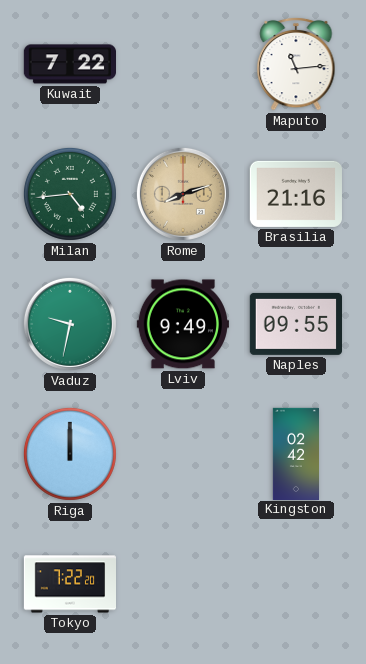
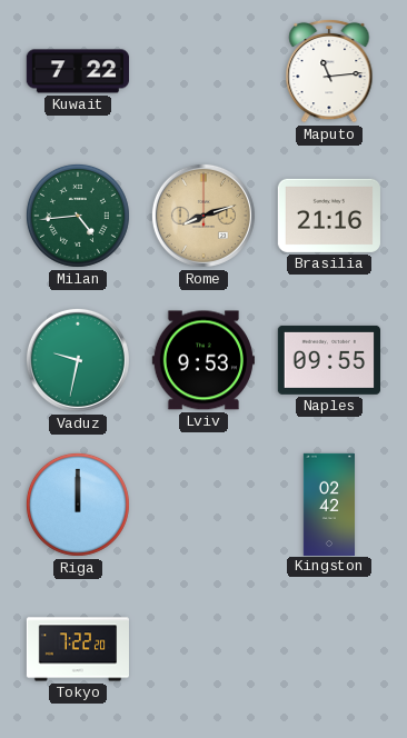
Lviv: 9:49 -> 9:53 (202, 360)
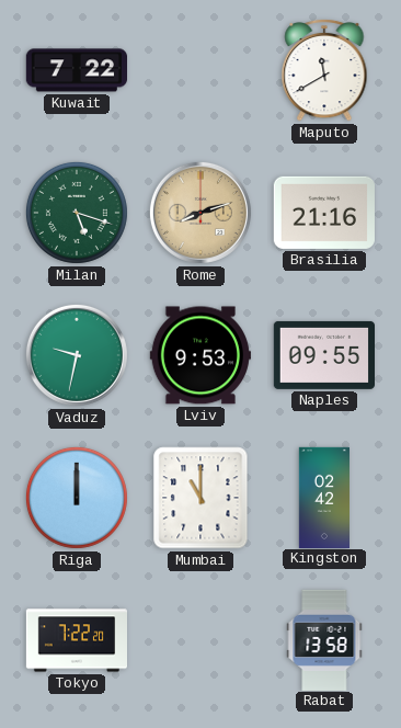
Maputo: 11:14 -> 11:40 (324, 70)
Milan: 4:44 -> 5:18 (77, 213)
Mumbai: none -> 11:00 (200, 498)
Rabat: none -> 13:58 (324, 639)
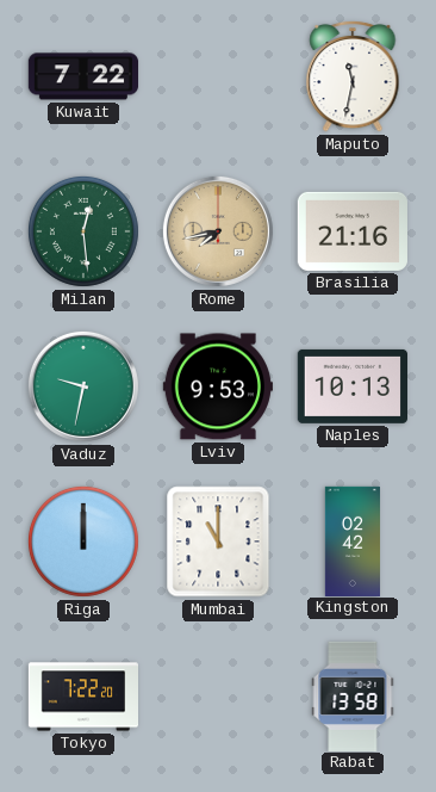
Maputo: 11:40 -> 11:32 (353, 76)
Milan: 5:18 -> 12:29 (83, 231)
Rome: 8:12 -> 7:43 (218, 231)
Naples: 09:55 -> 10:13 (351, 386)
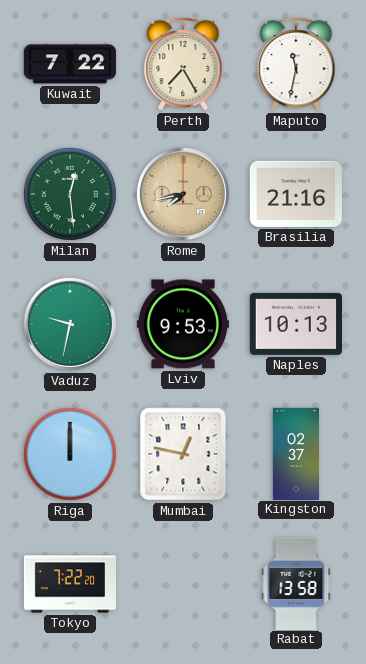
Perth: none -> 7:25 (183, 64)
Mumbai: 11:00 -> 12:47 (183, 454)
Kingston: 02:42 -> 02:37 (295, 453)
